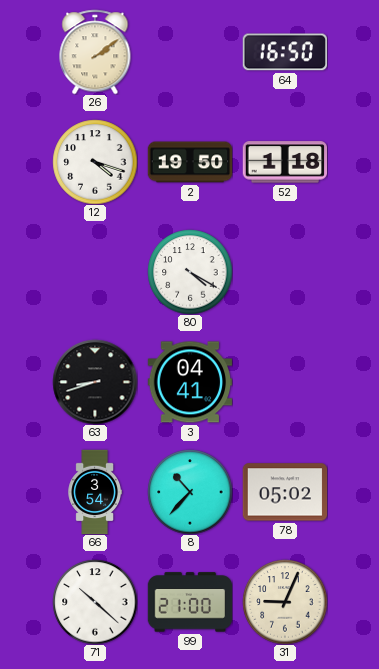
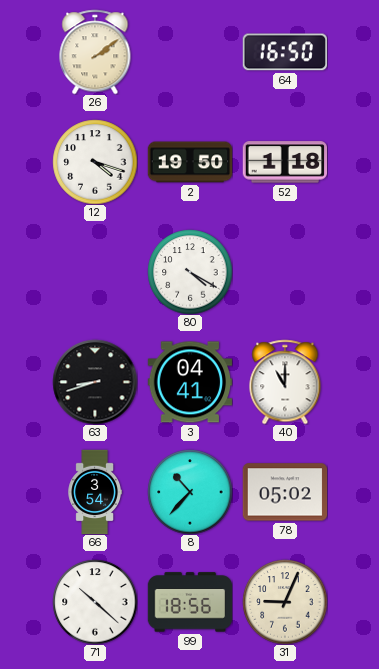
40: none -> 11:00 (285, 382)
99: 21:00 -> 18:56 (190, 602)
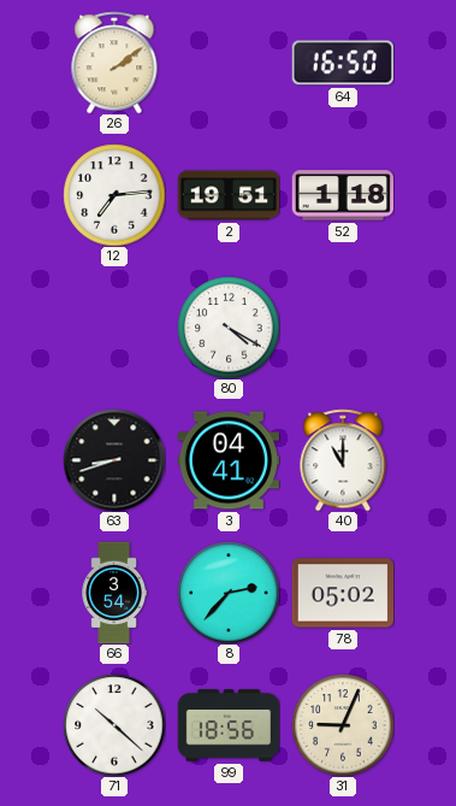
12: 4:18 -> 7:14 (114, 195)
2: 19:50 -> 19:51 (229, 195)
8: 10:37 -> 2:37 (229, 593)
